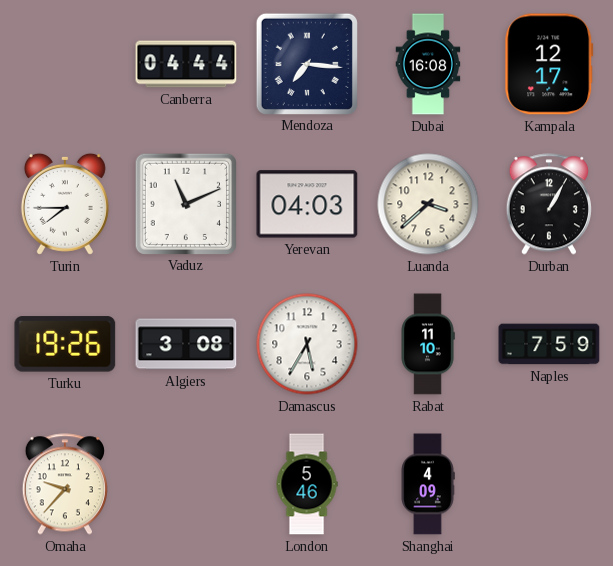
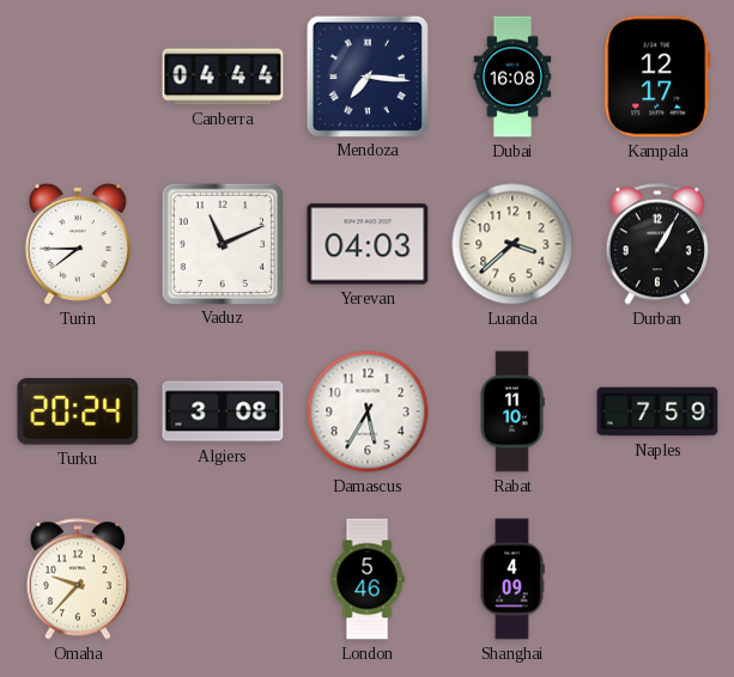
Turku: 19:26 -> 20:24 (78, 411)
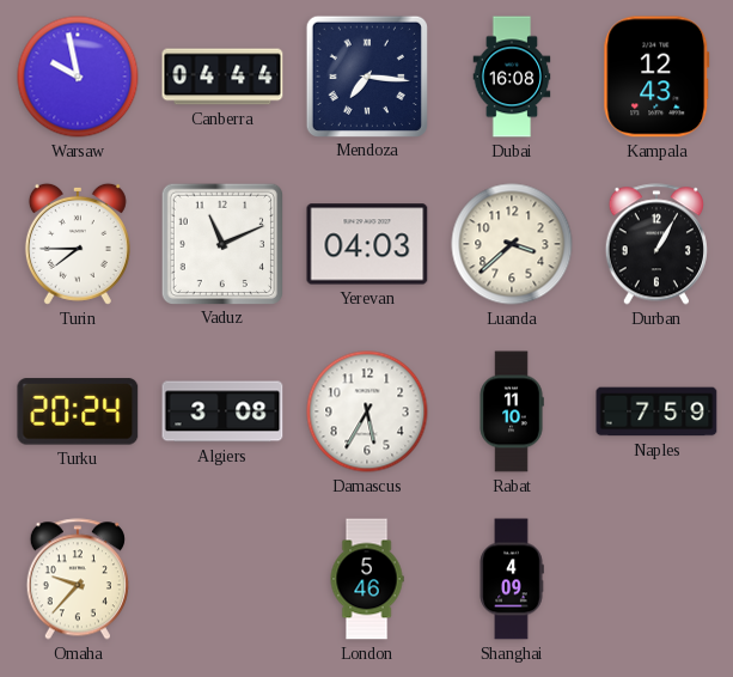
Warsaw: none -> 9:58 (78, 77)
Kampala: 12:17 -> 12:43 (656, 77)
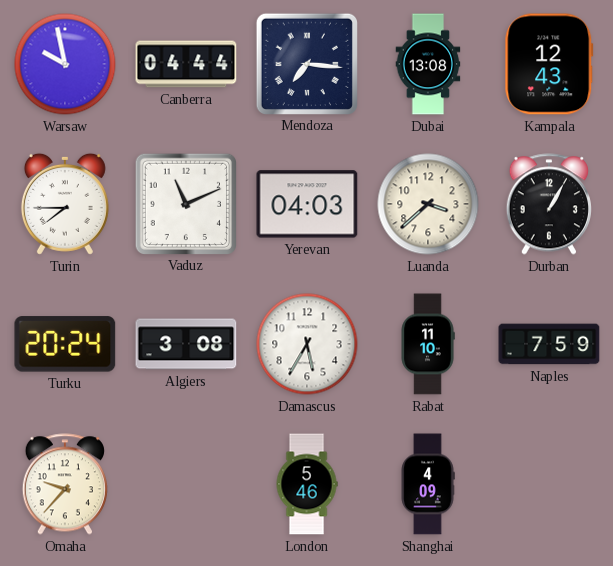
Dubai: 16:08 -> 13:08 (428, 64)
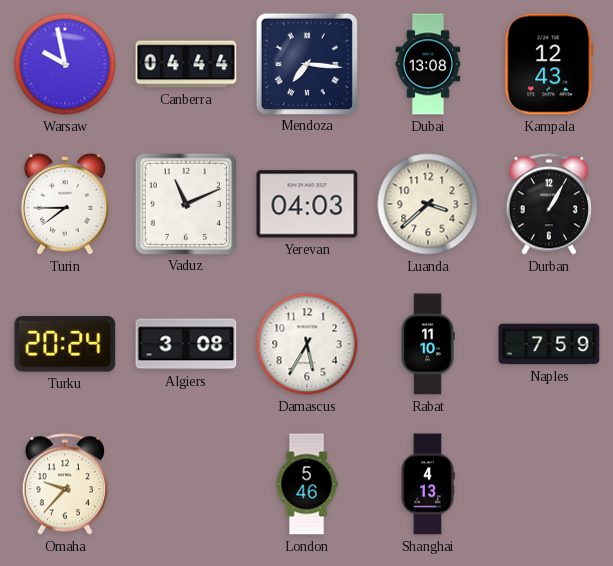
Shanghai: 4:09 -> 4:13 (428, 484)
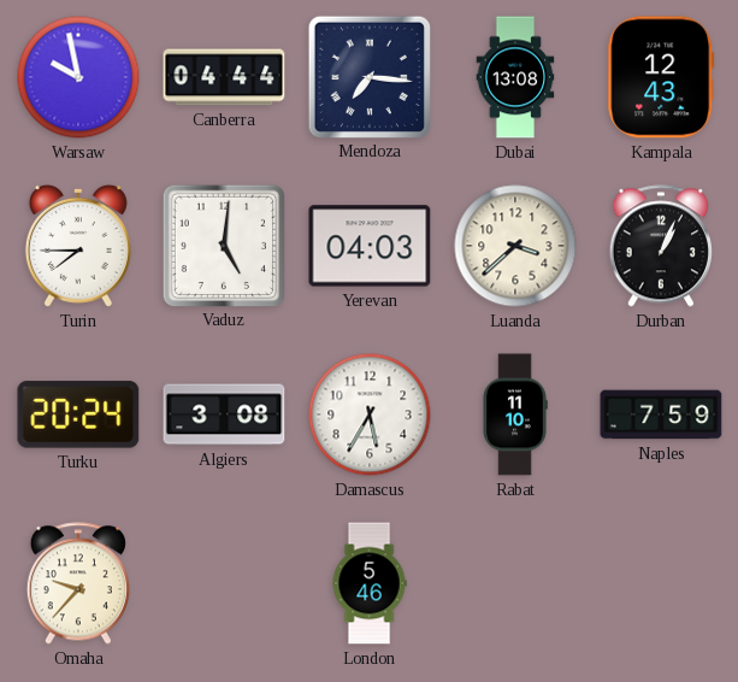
Vaduz: 11:11 -> 5:01 (223, 245)
Durban: 1:05 -> 1:04 (661, 246)
Shanghai: 4:13 -> none (428, 484)
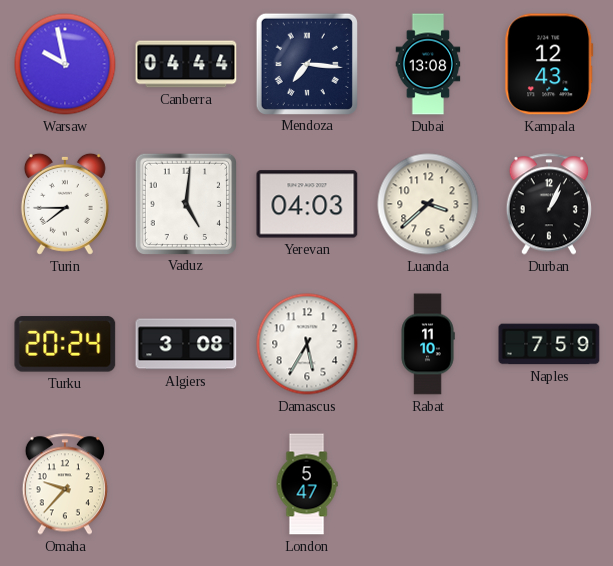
London: 5:46 -> 5:47 (307, 484)
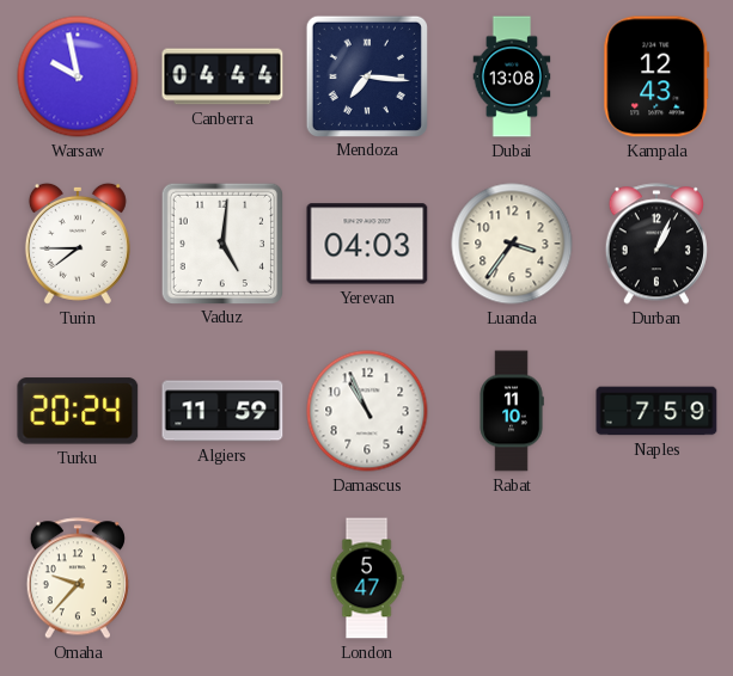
Luanda: 3:38 -> 3:36 (512, 244)
Algiers: 3:08 -> 11:59 (222, 411)
Damascus: 5:35 -> 10:56 (367, 411)
